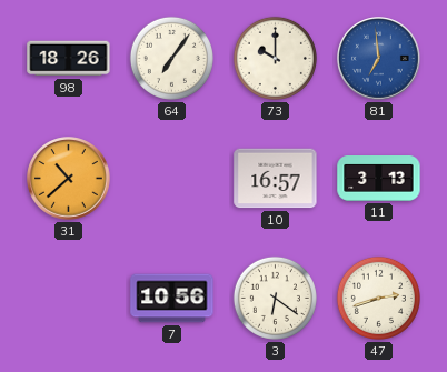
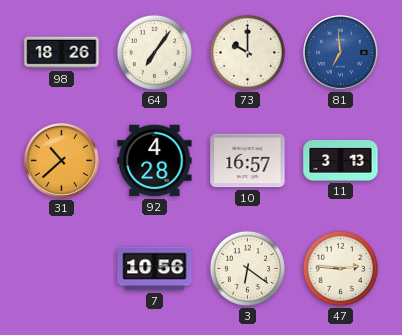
92: none -> 4:28 (155, 161)
47: 2:42 -> 2:46 (340, 268)
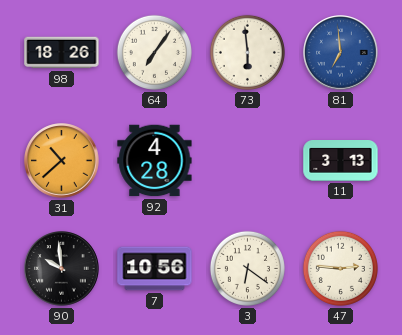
73: 10:00 -> 5:59 (247, 52)
10: 16:57 -> none (248, 161)
90: none -> 9:59 (62, 269)
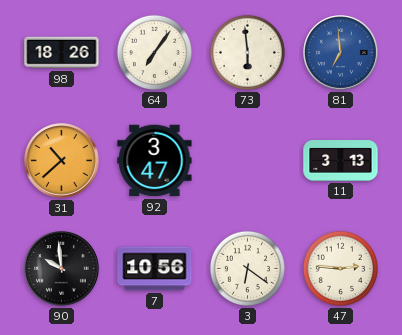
92: 4:28 -> 3:47 (155, 161)
